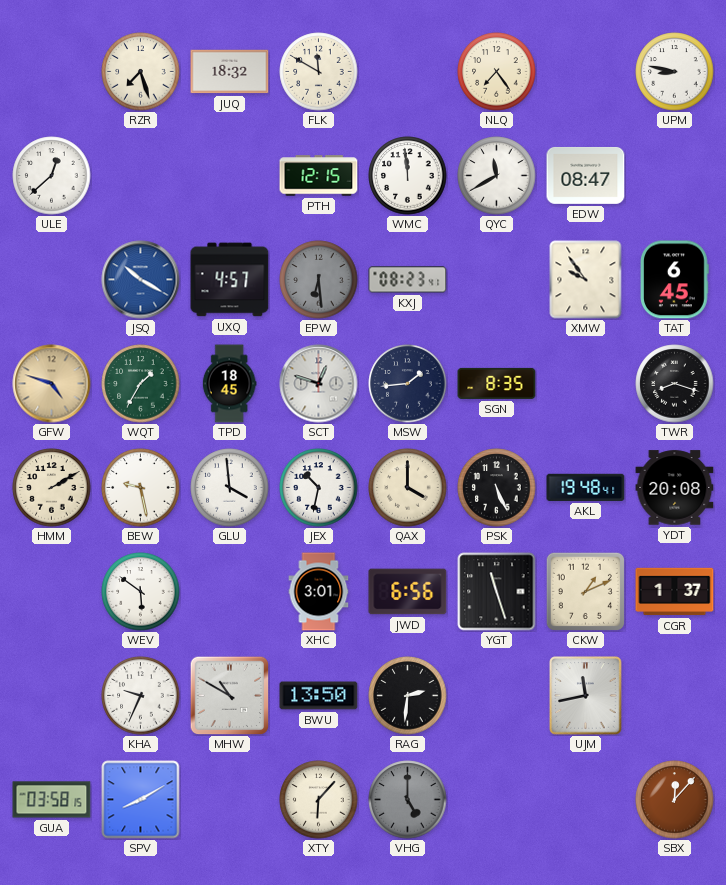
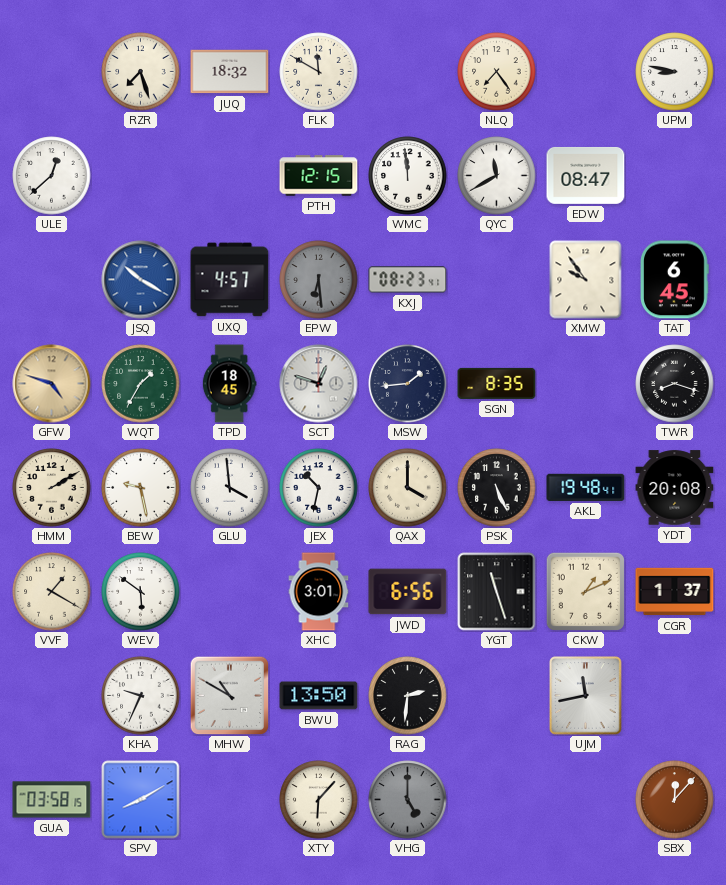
VVF: none -> 1:20 (52, 592)
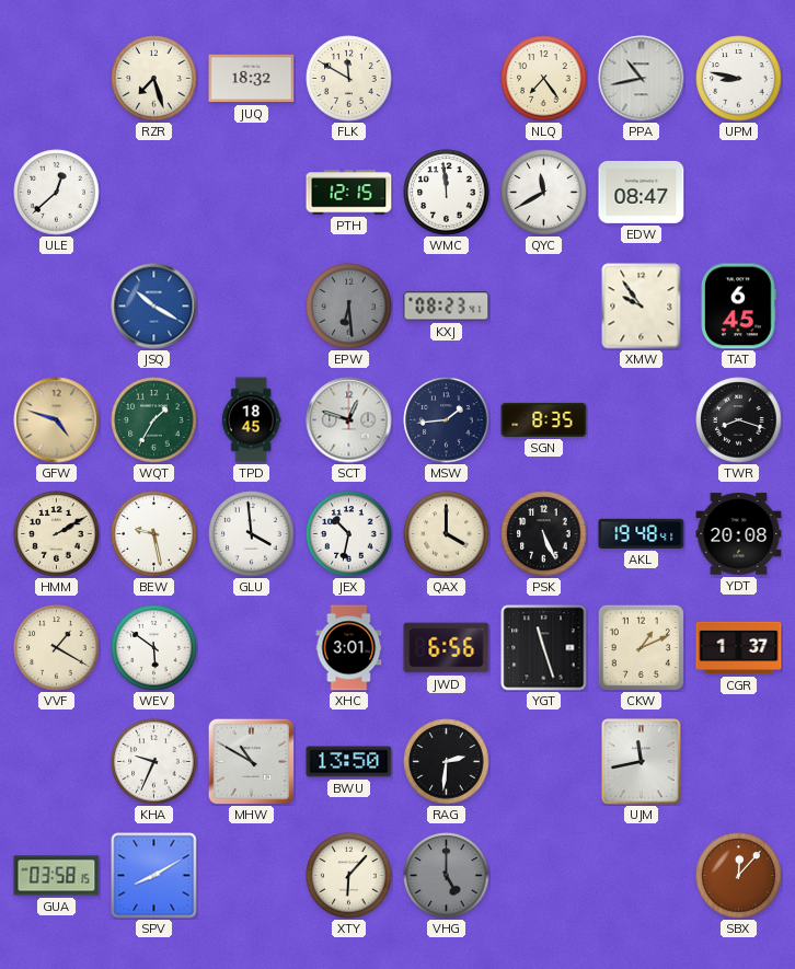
PPA: none -> 10:43 (642, 79)
UXQ: 4:57 -> none (230, 280)
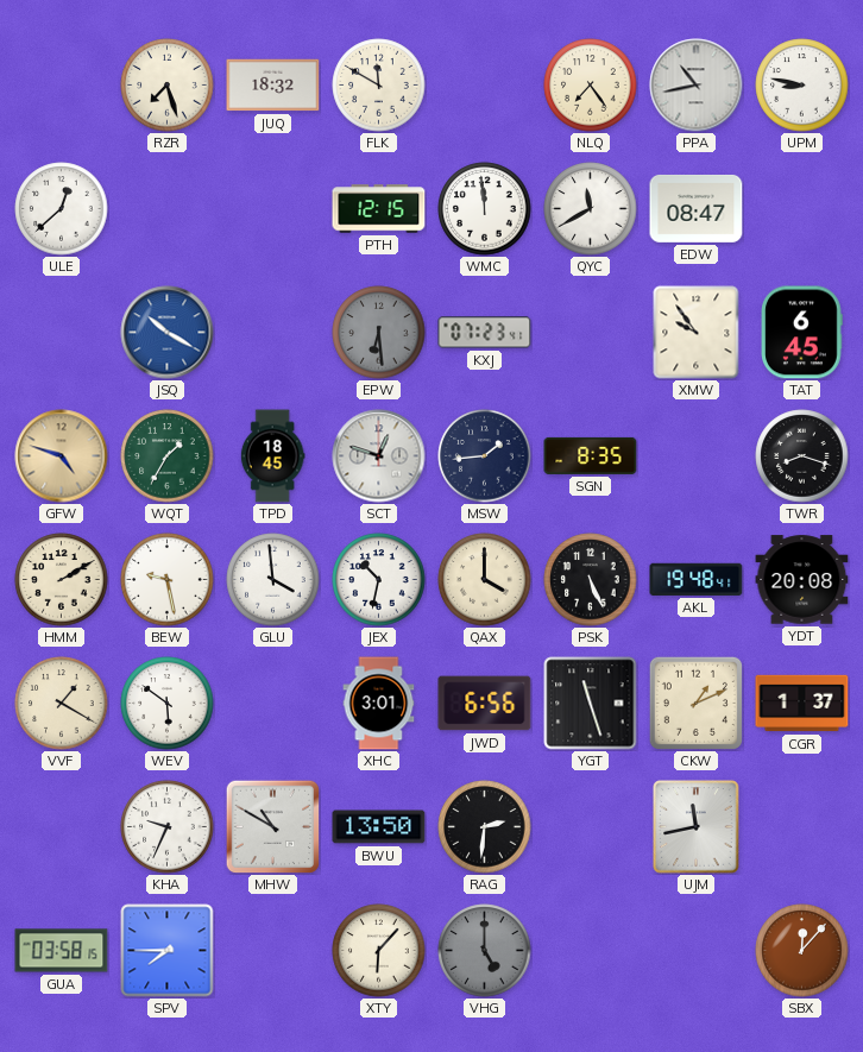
KXJ: 08:23 -> 07:23 (485, 333)
SPV: 8:10 -> 7:45 (168, 951)
